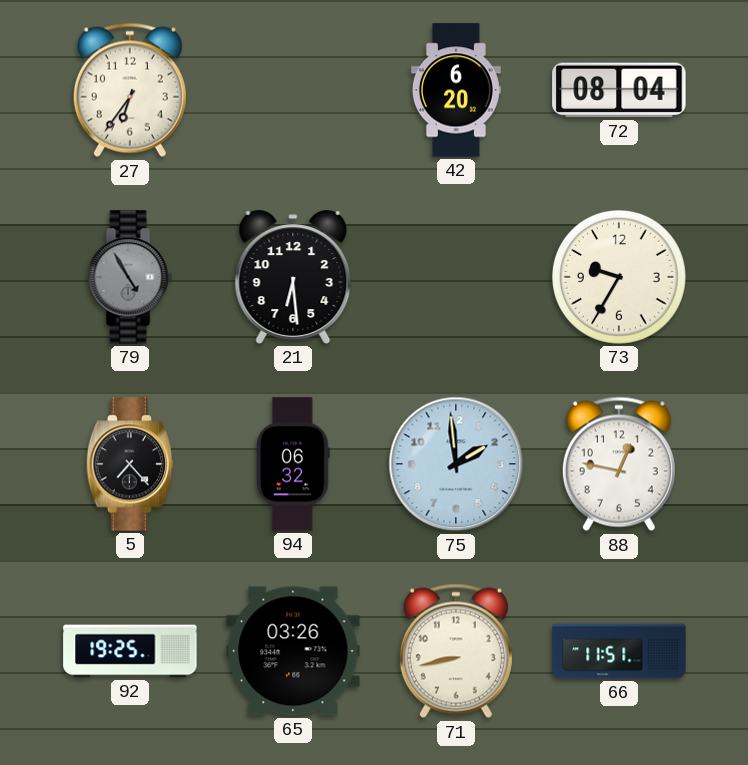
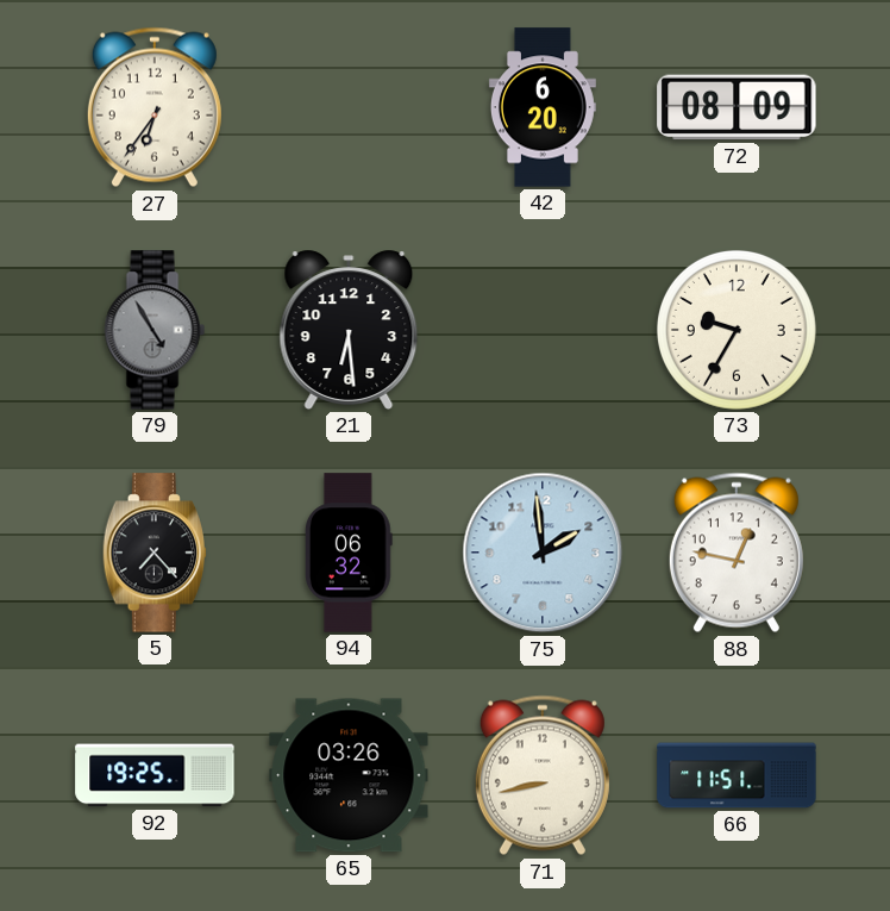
72: 08:04 -> 08:09 (737, 107)
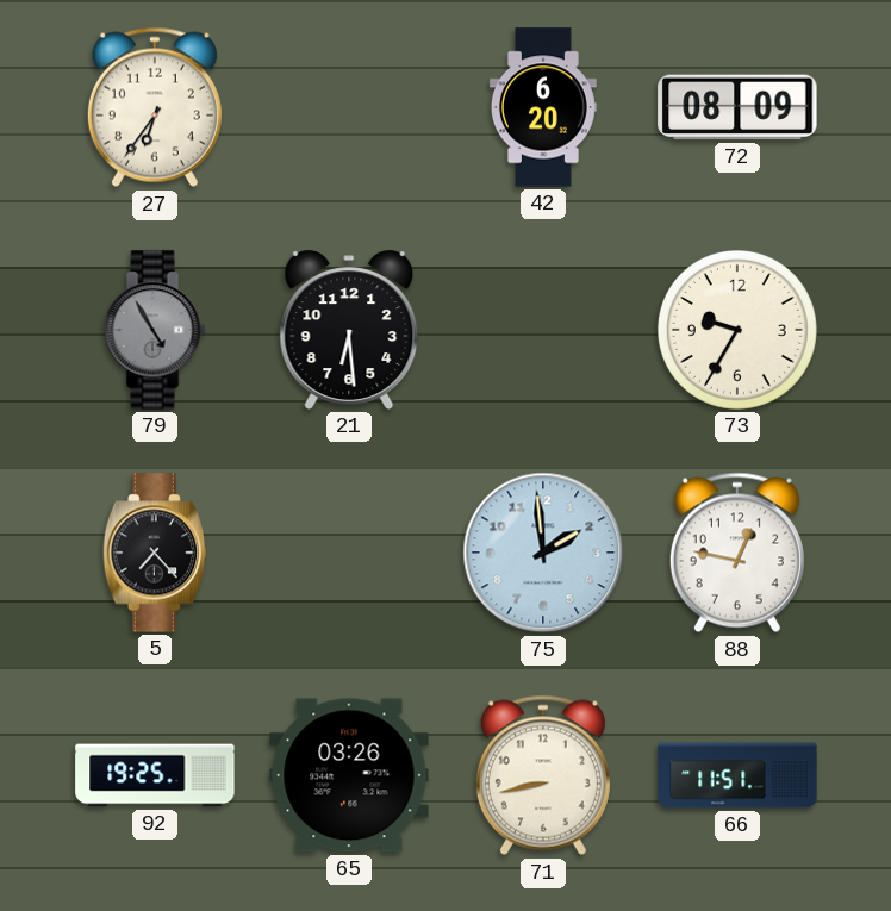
94: 06:32 -> none (349, 553)
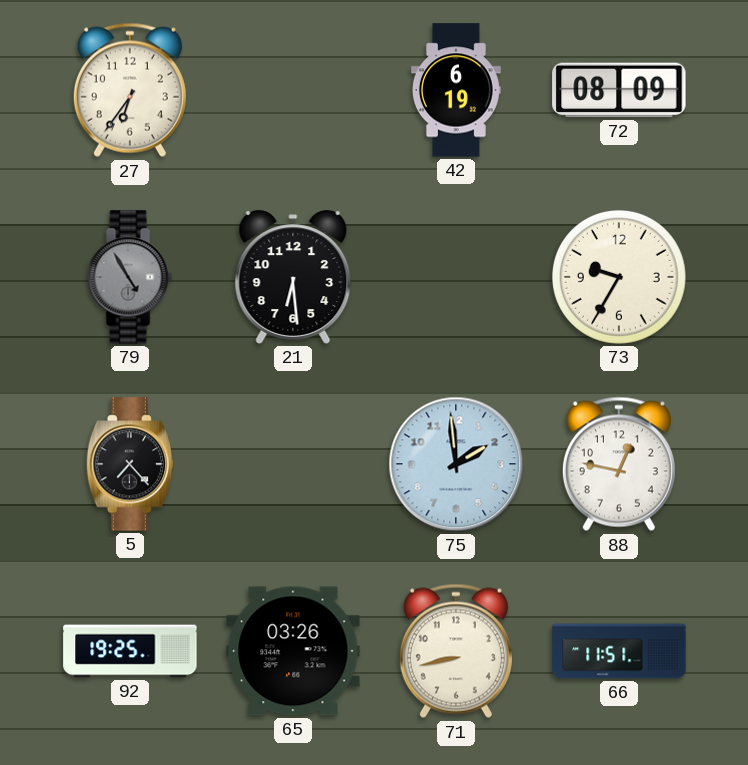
42: 6:20 -> 6:19 (456, 90)
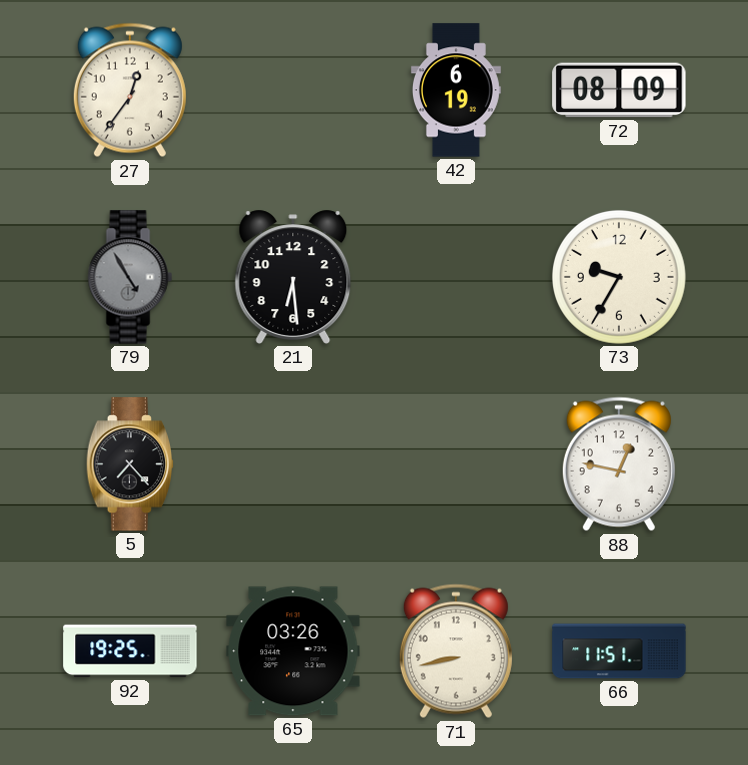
27: 6:36 -> 12:36 (130, 90)
75: 1:59 -> none (456, 464)
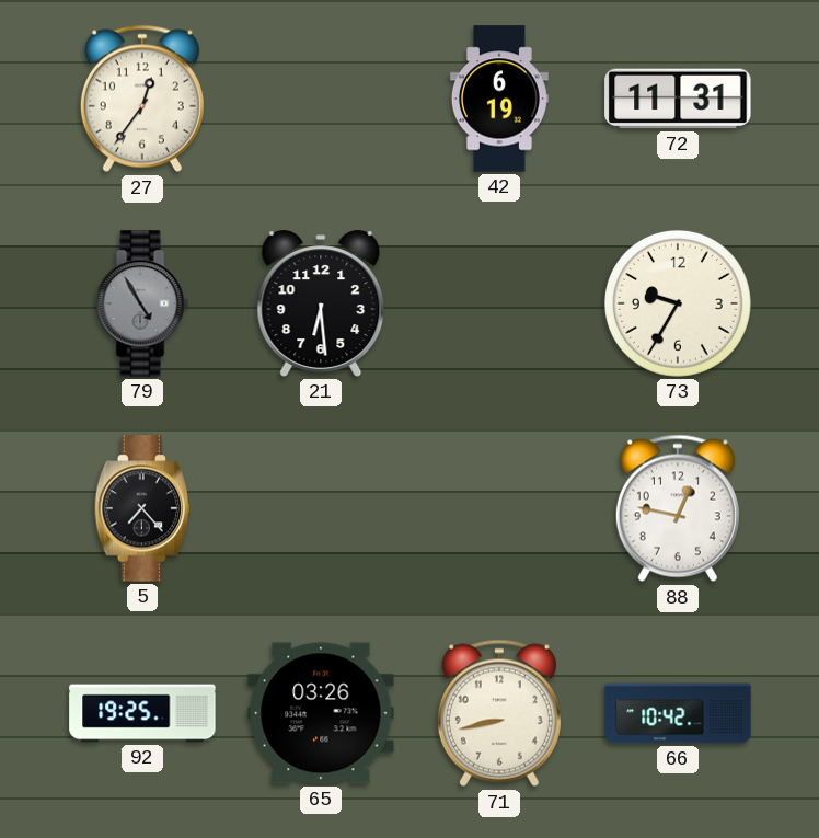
72: 08:09 -> 11:31 (678, 99)
66: 11:51 -> 10:42 (678, 713)
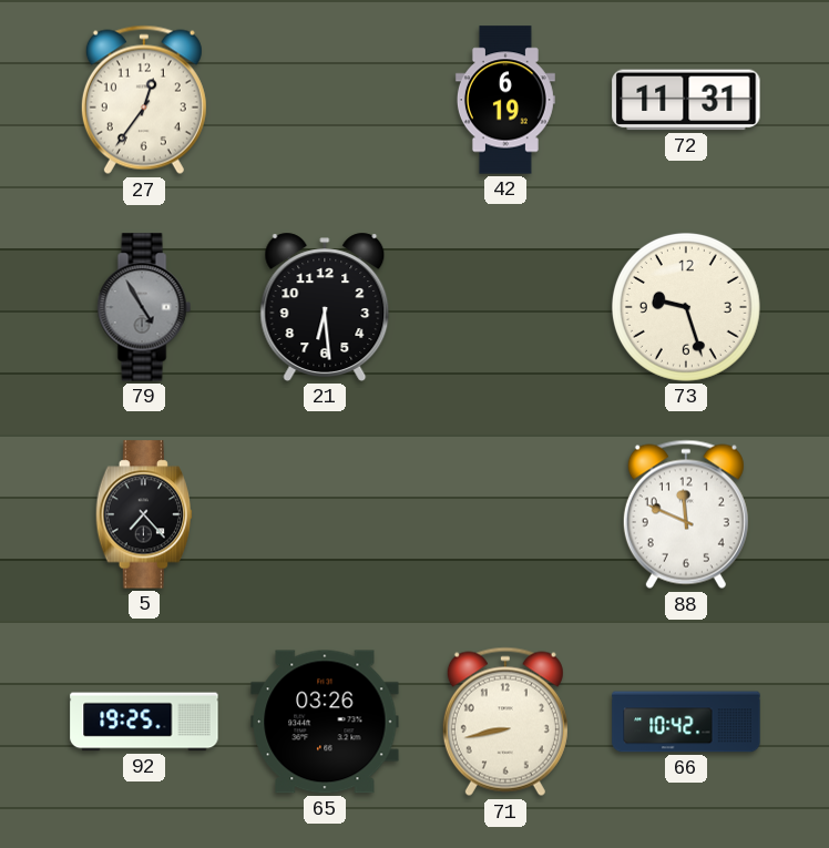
73: 9:35 -> 9:27 (686, 307)
88: 12:47 -> 11:49 (686, 514)
